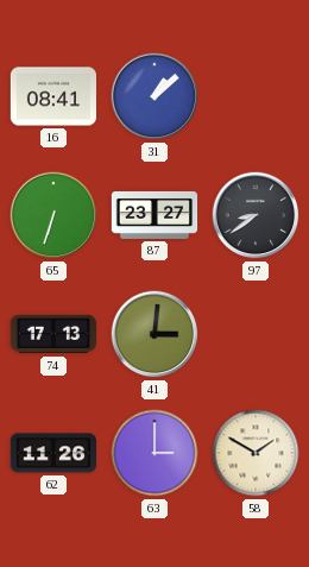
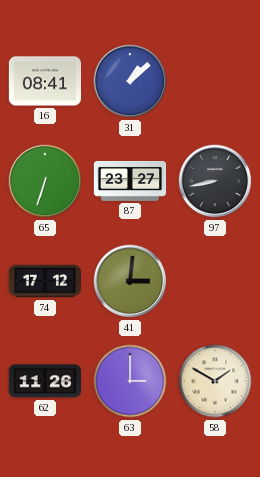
97: 8:39 -> 8:43 (215, 181)
74: 17:13 -> 17:12 (44, 281)
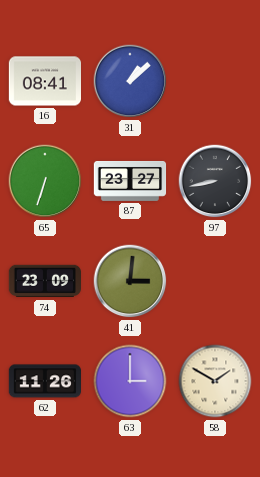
74: 17:12 -> 23:09 (44, 281)
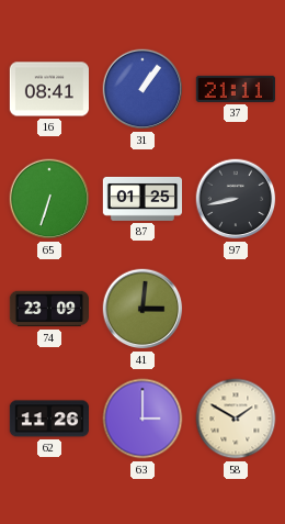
31: 1:08 -> 1:06 (142, 89)
37: none -> 21:11 (236, 89)
87: 23:27 -> 01:25 (142, 199)
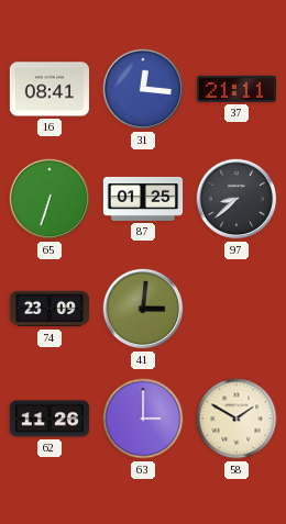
31: 1:06 -> 12:16 (143, 89)
97: 8:43 -> 8:38 (237, 199)
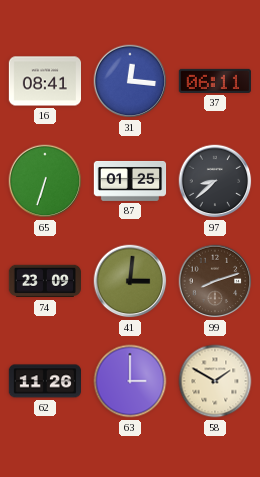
37: 21:11 -> 06:11 (215, 81)
99: none -> 8:12 (215, 281)
